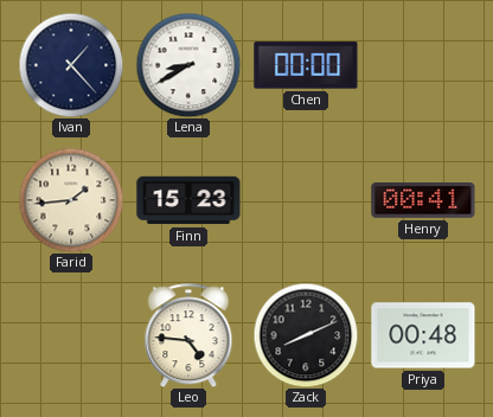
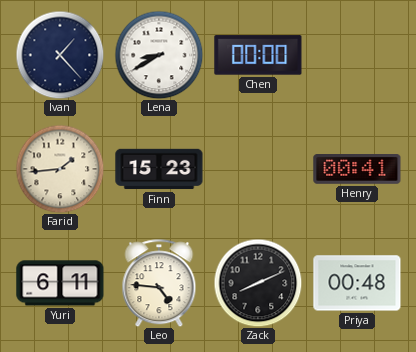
Yuri: none -> 6:11 (60, 283)
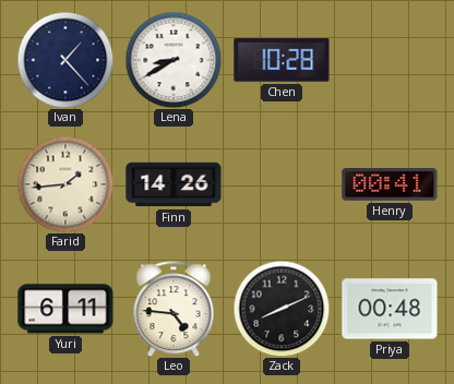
Chen: 00:00 -> 10:28 (282, 60)
Finn: 15:23 -> 14:26 (174, 184)
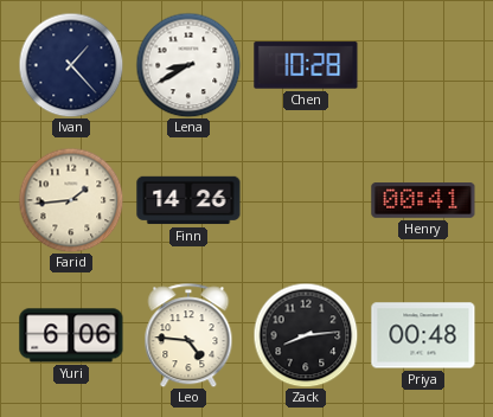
Yuri: 6:11 -> 6:06 (71, 335)
Zack: 8:11 -> 8:14 (306, 335)
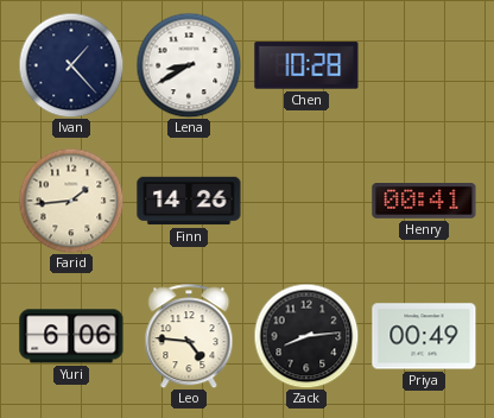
Priya: 00:48 -> 00:49 (424, 336)
